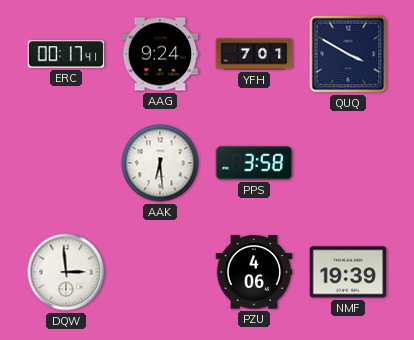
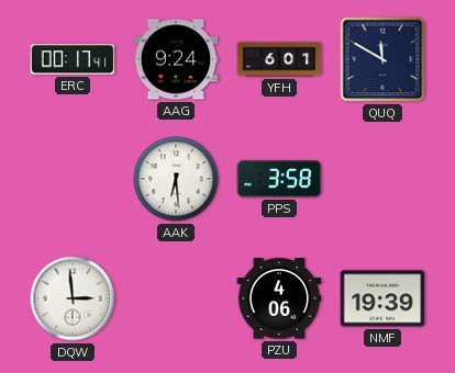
YFH: 7:01 -> 6:01 (279, 59)
QUQ: 3:50 -> 11:50 (382, 59)
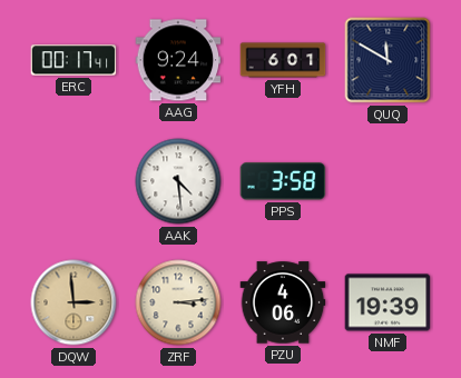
AAK: 6:29 -> 4:29 (178, 181)
DQW dial: white -> champagne (73, 302)
ZRF: none -> 3:14 (178, 302)
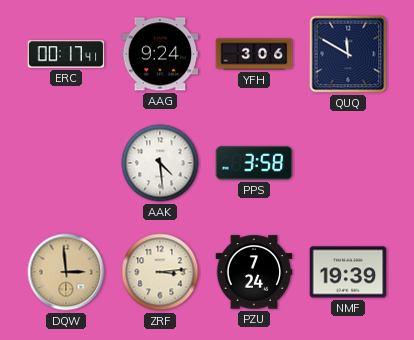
YFH: 6:01 -> 3:06 (254, 54)
PZU: 4:06 -> 7:24 (254, 272)
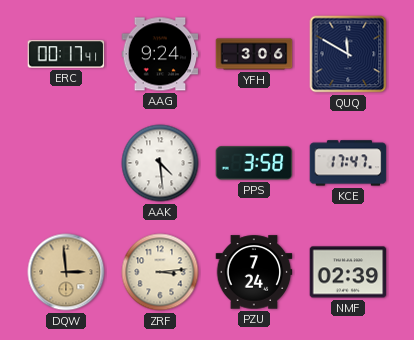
KCE: none -> 17:47 (348, 163)
NMF: 19:39 -> 02:39 (348, 272)
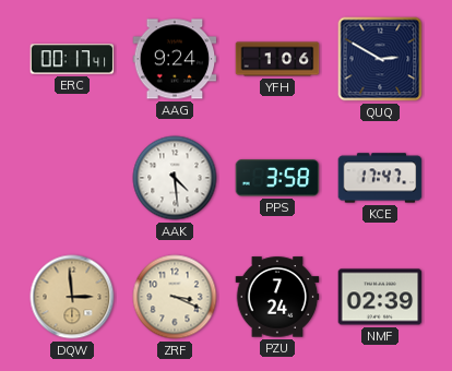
YFH: 3:06 -> 1:06 (277, 59)
QUQ: 11:50 -> 2:50 (380, 59)
ZRF: 3:14 -> 3:19 (175, 297)
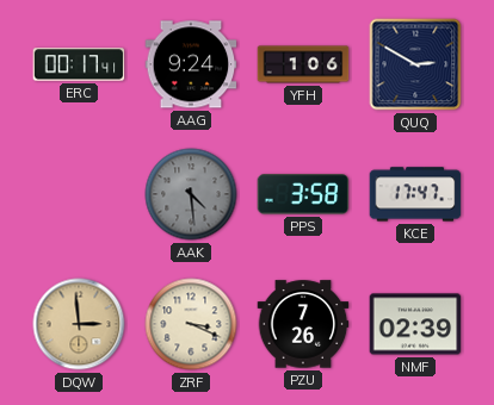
AAK dial: white -> grey (191, 194)
PZU: 7:24 -> 7:26 (303, 324)
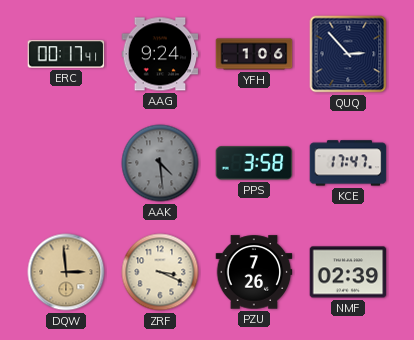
QUQ: 2:50 -> 2:53 (348, 54)
